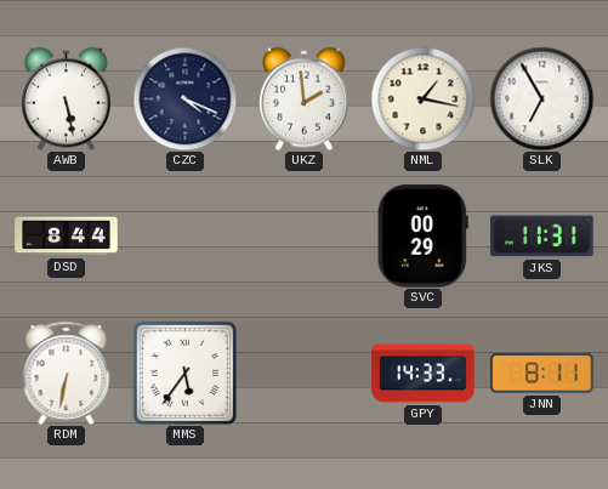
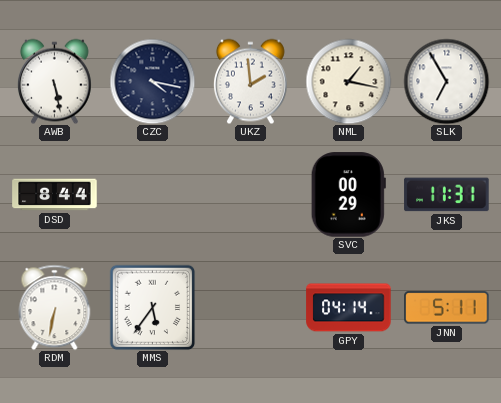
CZC: 4:19 -> 4:17 (152, 81)
GPY: 14:33 -> 04:14 (349, 308)
JNN: 8:11 -> 5:11 (447, 308)
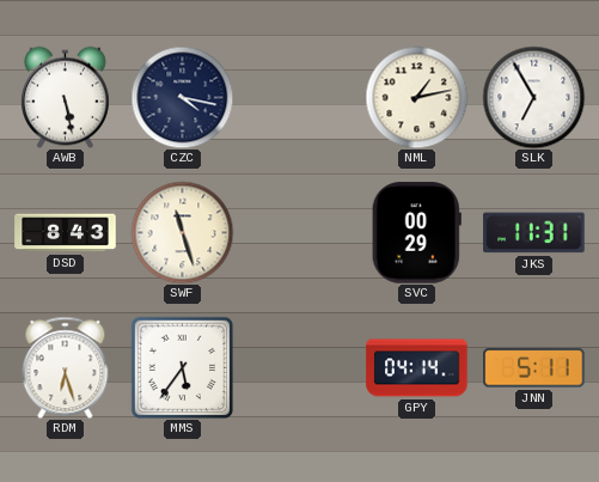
UKZ: 1:59 -> none (250, 81)
NML: 1:17 -> 1:13 (416, 97)
DSD: 8:44 -> 8:43 (66, 233)
SWF: none -> 11:27 (182, 232)
RDM: 6:32 -> 6:27 (66, 367)
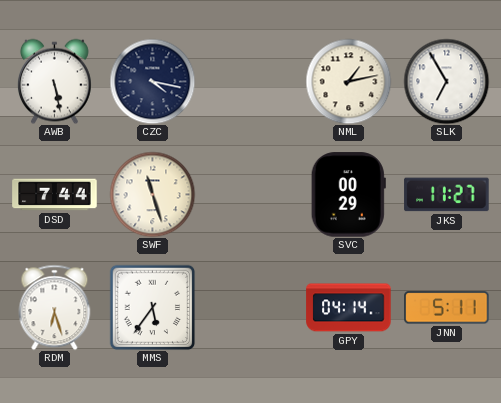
DSD: 8:43 -> 7:44 (55, 195)
JKS: 11:31 -> 11:27 (447, 195)
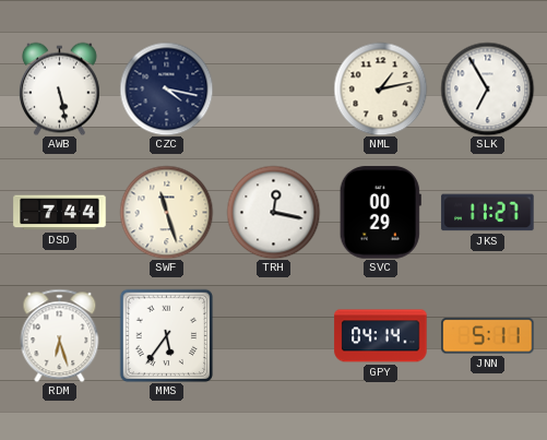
TRH: none -> 12:17 (273, 212)
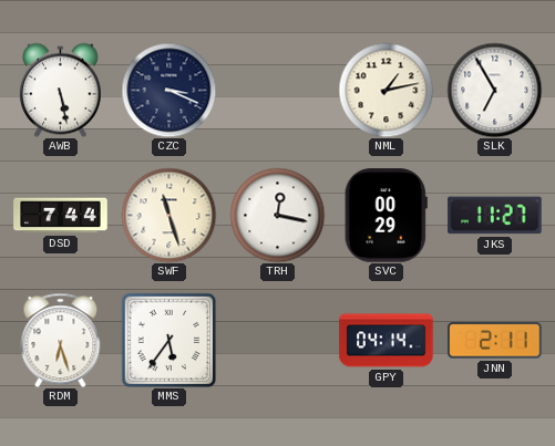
CZC: 4:17 -> 3:19 (168, 90)
JNN: 5:11 -> 2:11 (495, 341)
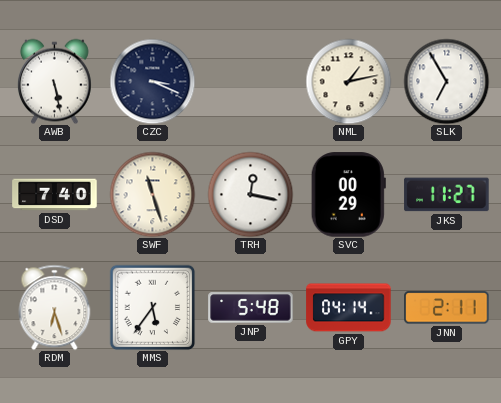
DSD: 7:44 -> 7:40 (55, 195)
JNP: none -> 5:48 (251, 308)
